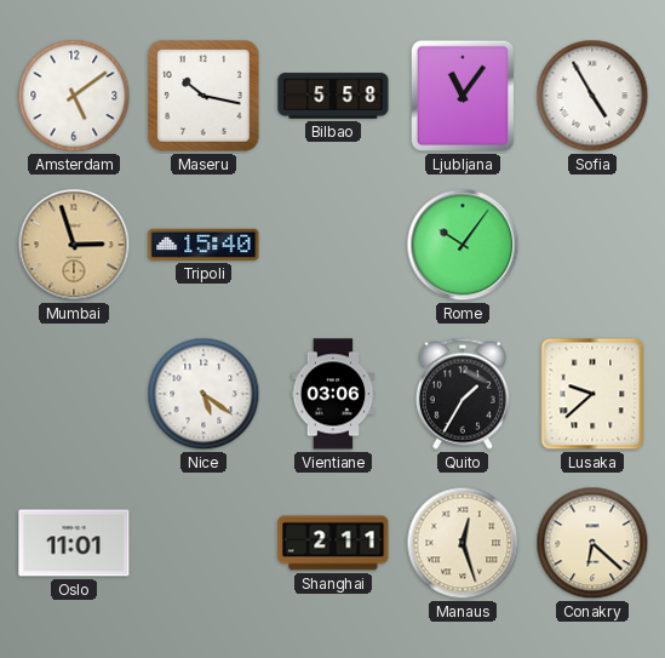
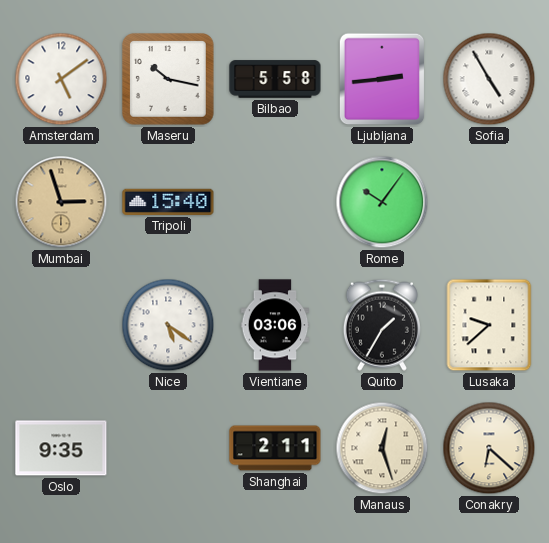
Ljubljana: 11:06 -> 2:44 (382, 79)
Oslo: 11:01 -> 9:35 (61, 448)
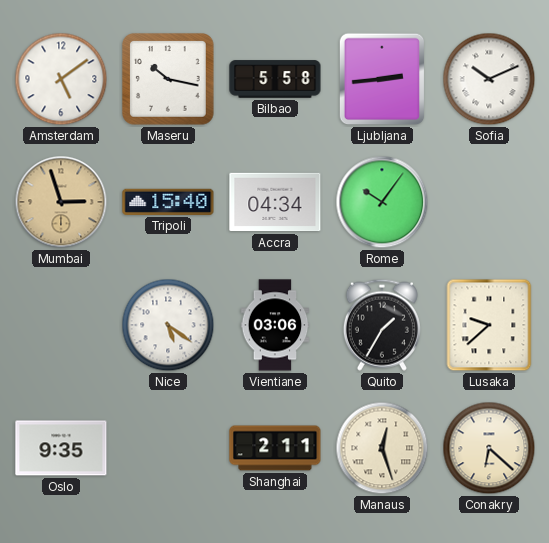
Sofia: 4:55 -> 10:11 (489, 79)
Accra: none -> 04:34 (275, 202)
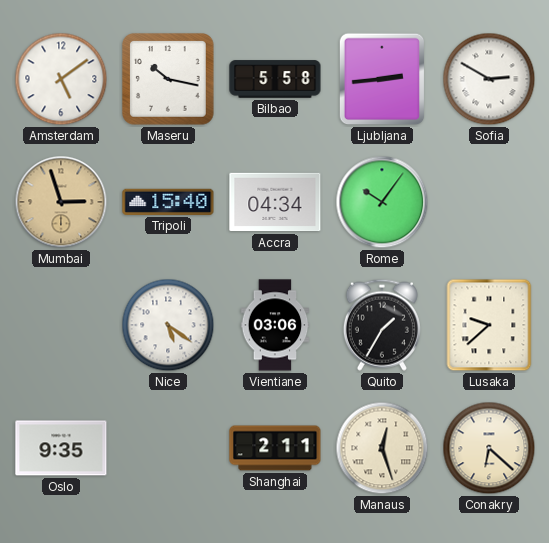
Sofia: 10:11 -> 2:50 (489, 79)
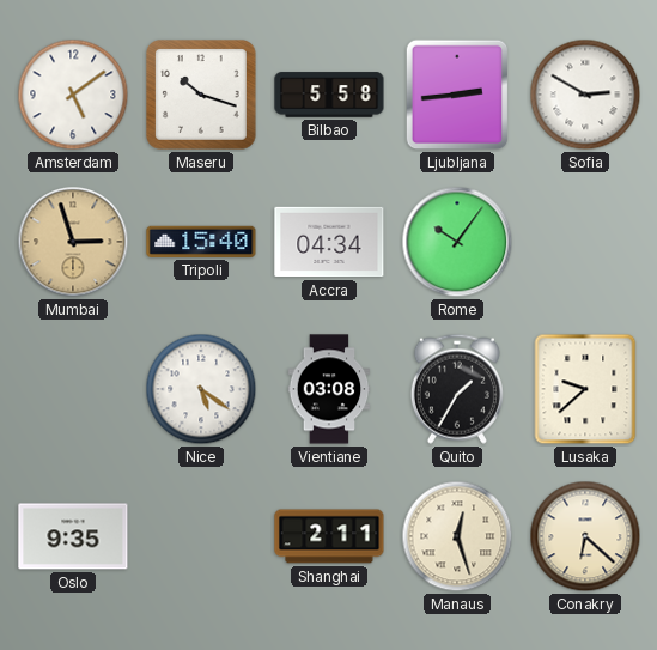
Maseru: 10:17 -> 10:18 (202, 96)
Vientiane: 03:06 -> 03:08 (329, 389)
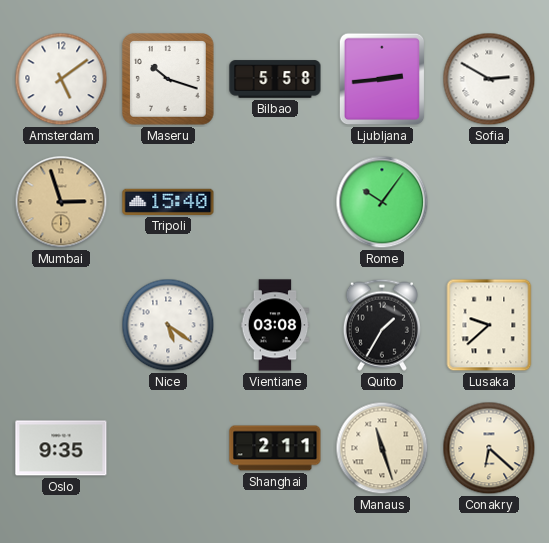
Accra: 04:34 -> none (329, 242)
Manaus: 12:27 -> 11:27 (382, 448)
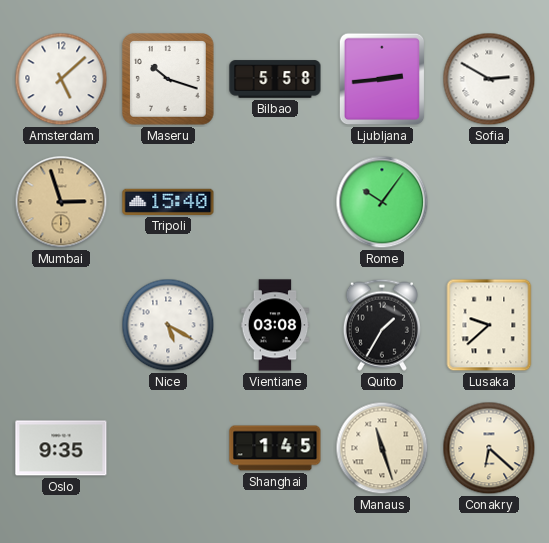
Amsterdam: 5:09 -> 5:08 (61, 79)
Nice: 5:21 -> 5:20 (168, 325)
Shanghai: 2:11 -> 1:45 (275, 448)
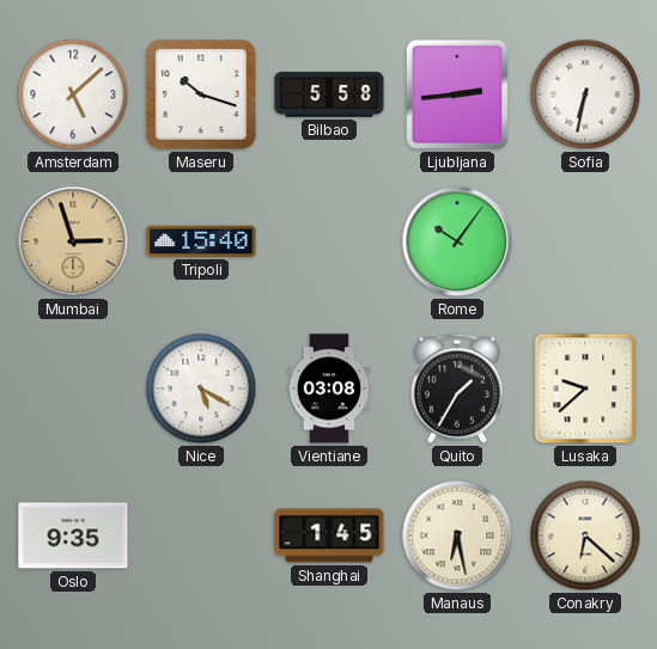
Sofia: 2:50 -> 6:32 (585, 94)
Manaus: 11:27 -> 6:28 (457, 535)
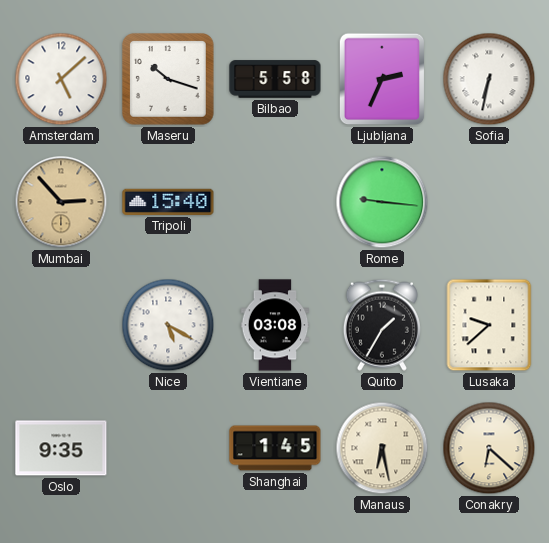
Ljubljana: 2:44 -> 2:34 (382, 79)
Mumbai: 2:57 -> 2:53 (61, 202)
Rome: 10:06 -> 9:16 (382, 202)
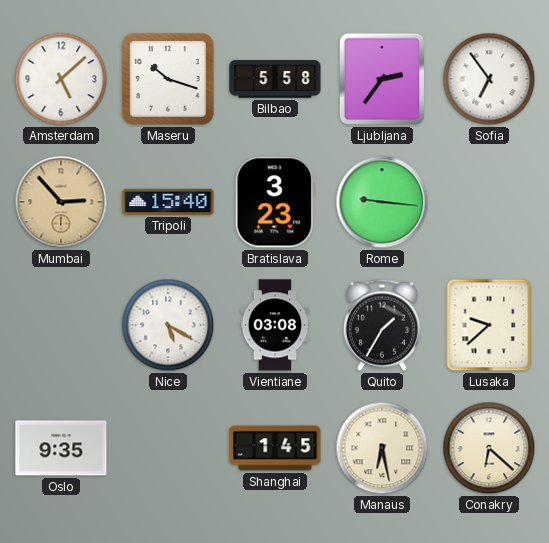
Ljubljana: 2:34 -> 2:36 (382, 79)
Sofia: 6:32 -> 6:54 (489, 79)
Bratislava: none -> 3:23 (275, 202)
